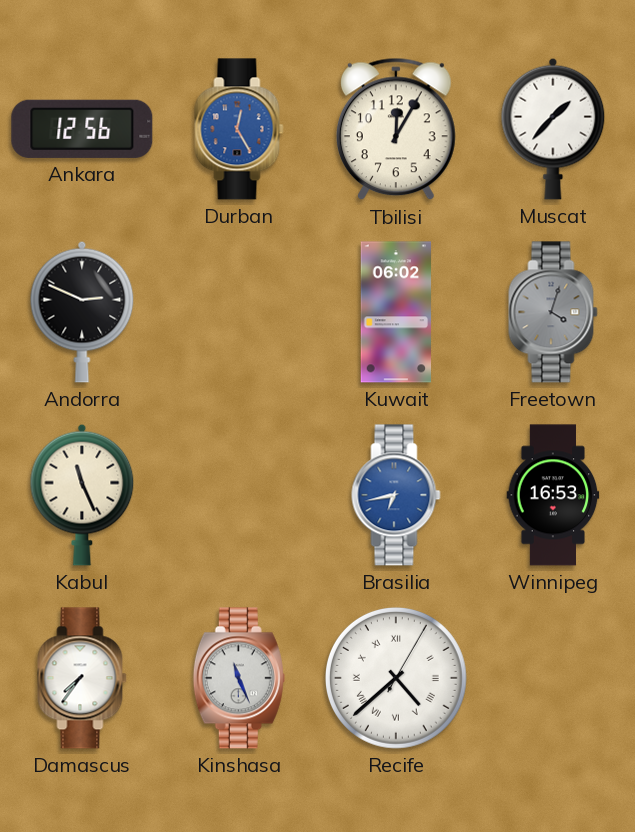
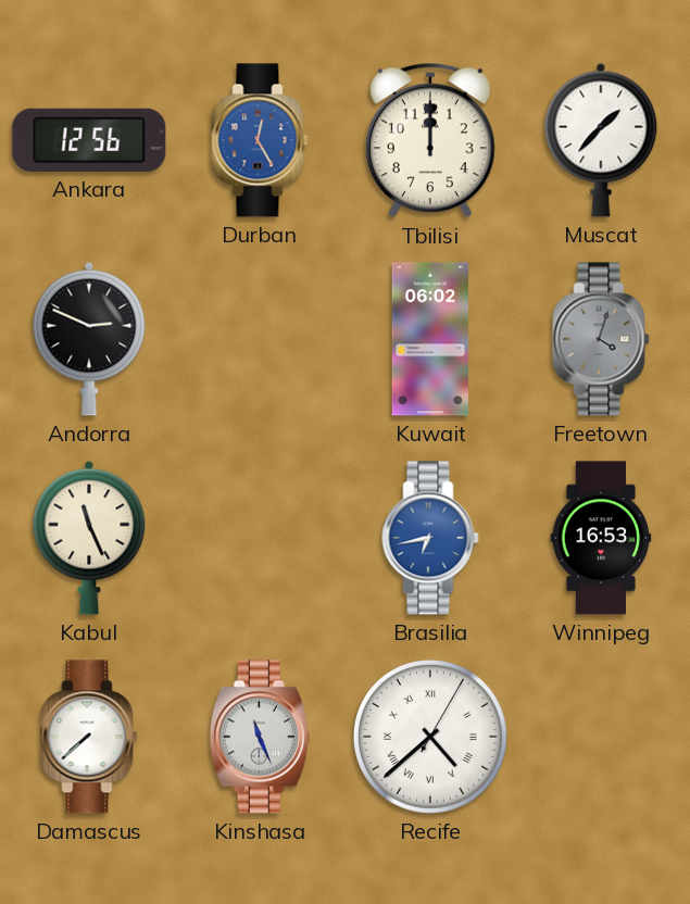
Tbilisi: 12:05 -> 12:00 (430, 140)
Damascus: 7:36 -> 7:38 (89, 737)
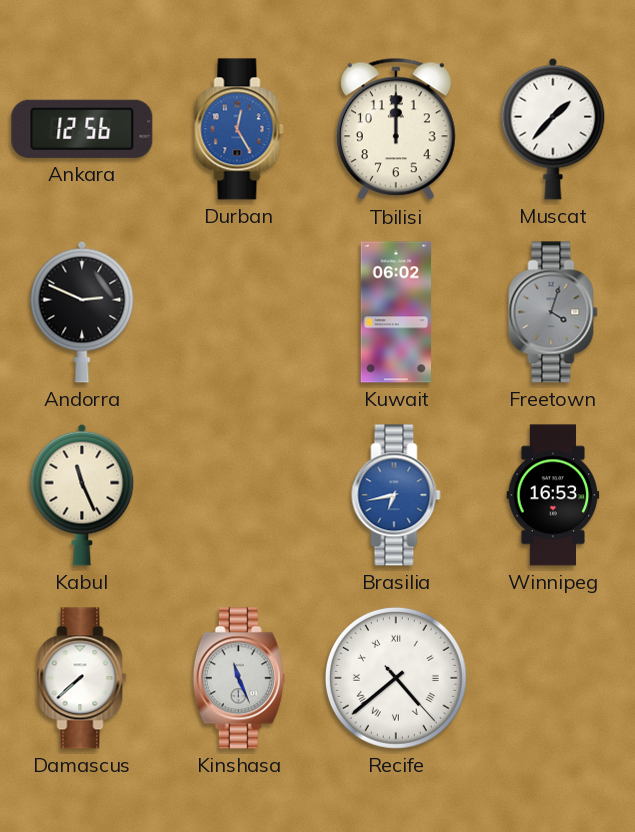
Recife: 4:38:05 -> 4:38:23 (396, 678)
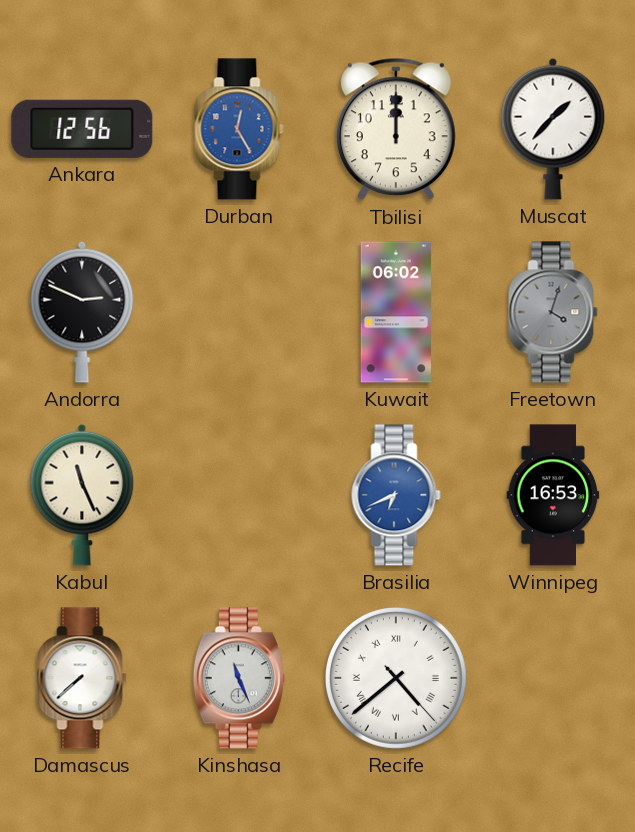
Brasilia: 6:43 -> 6:41 (396, 495)
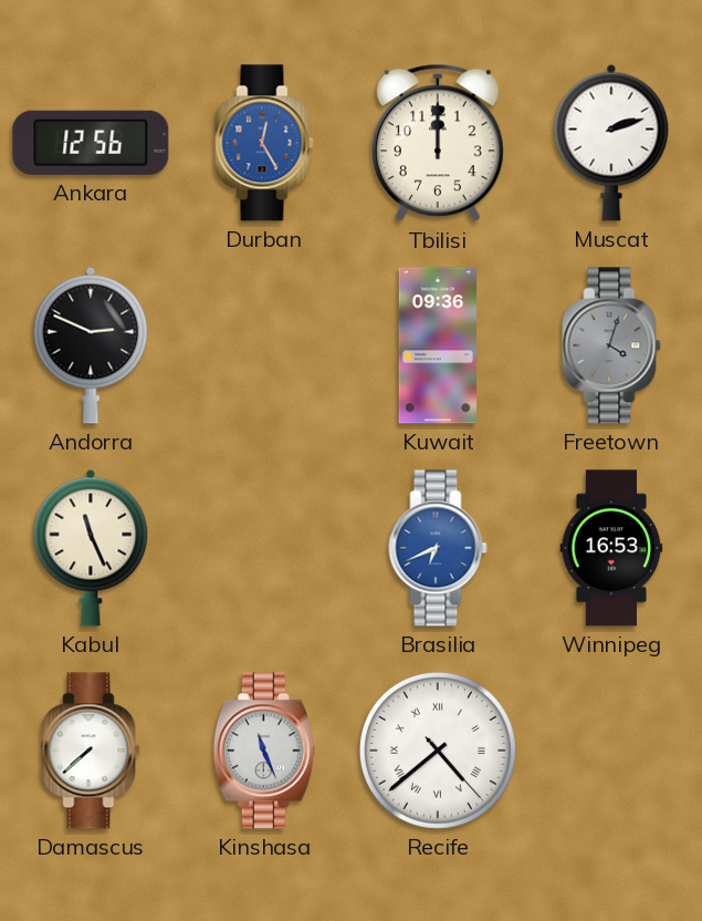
Muscat: 1:37 -> 2:12 (611, 143)
Kuwait: 06:02 -> 09:36 (438, 345)
